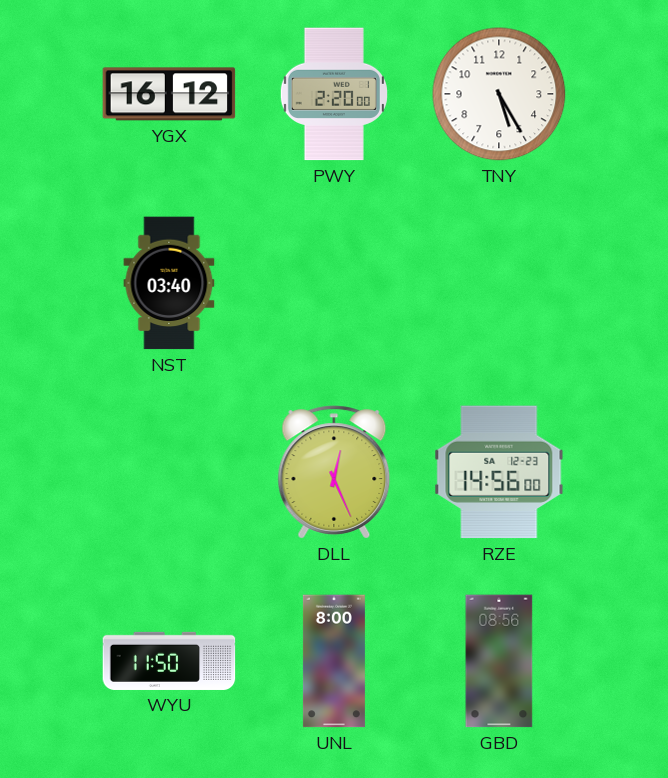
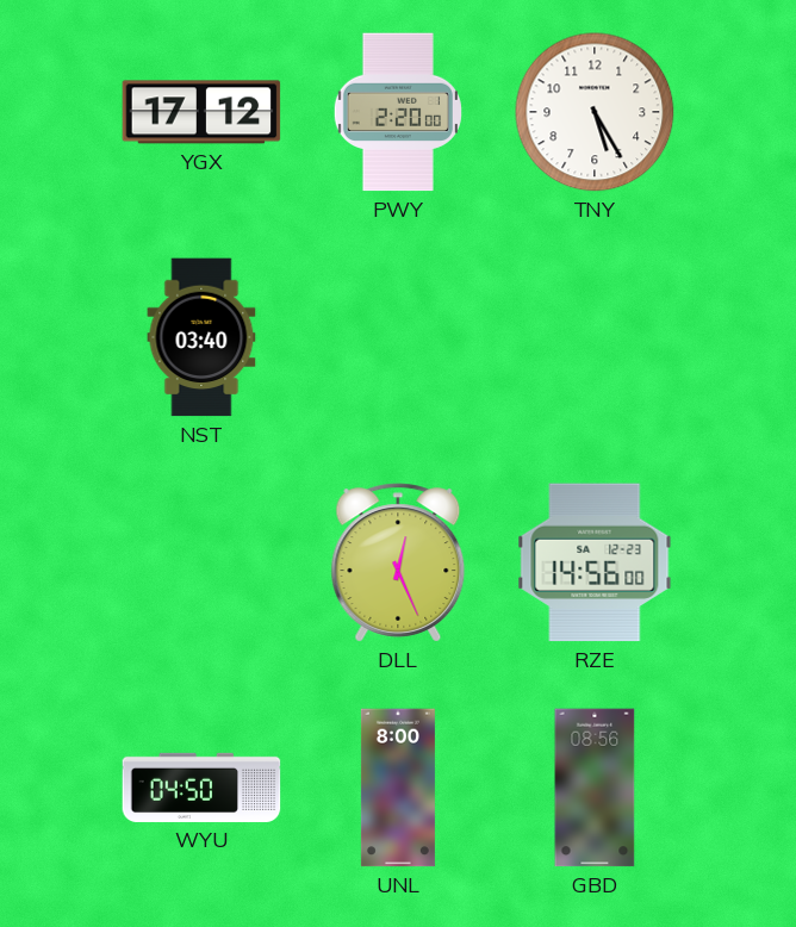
YGX: 16:12 -> 17:12 (201, 112)
WYU: 11:50 -> 04:50 (201, 788)
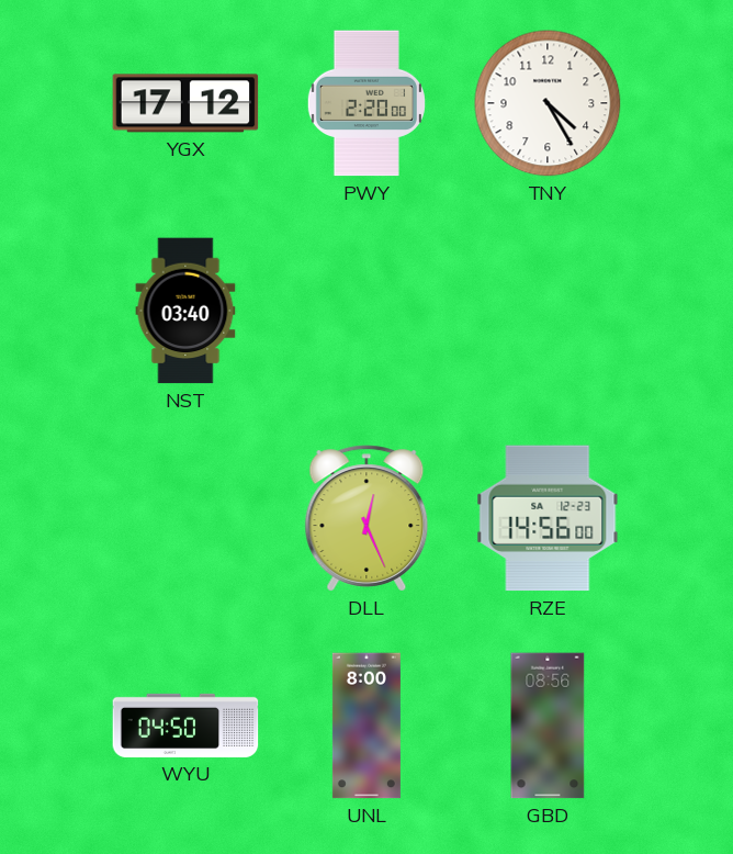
TNY: 5:25 -> 4:25 (548, 103)
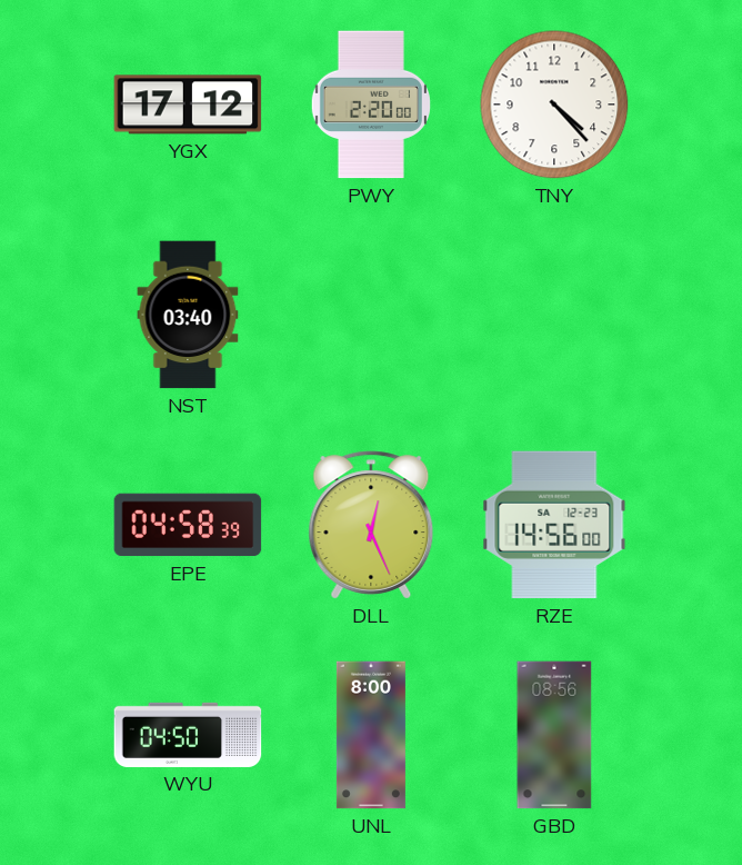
TNY: 4:25 -> 4:23 (554, 105)
EPE: none -> 04:58 (188, 525)
